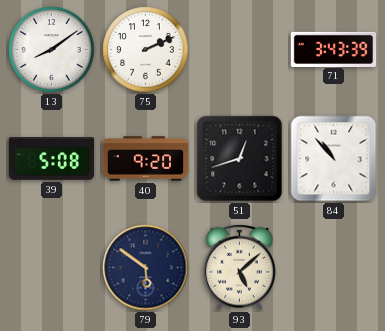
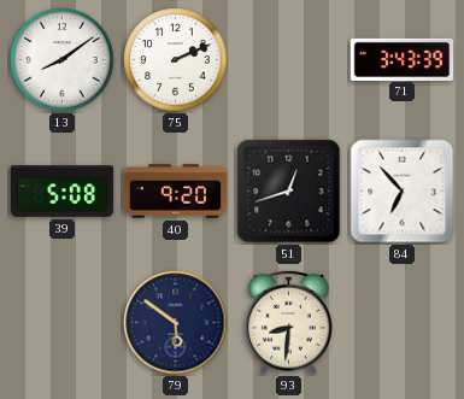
84: 10:53 -> 6:53 (403, 192)
93: 5:08 -> 8:31 (289, 322)
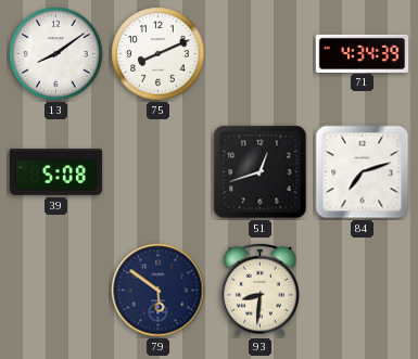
75: 2:11 -> 8:11 (159, 54)
71: 3:43 -> 4:34 (363, 53)
40: 9:20 -> none (176, 192)
84: 6:53 -> 7:12 (363, 172)
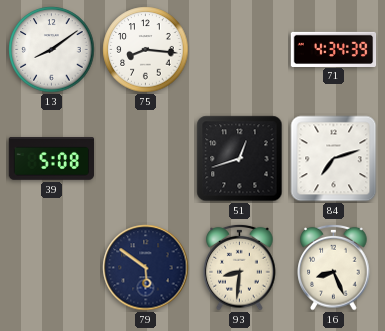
75: 8:11 -> 8:16 (146, 50)
16: none -> 8:26 (334, 267)
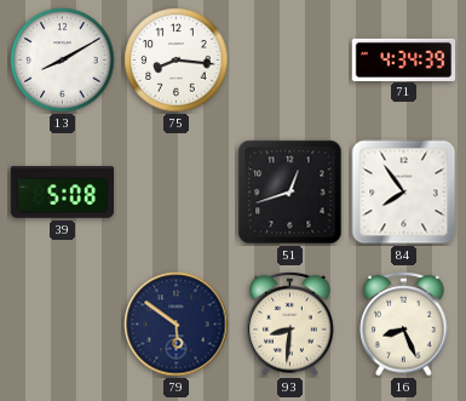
13: 8:09 -> 8:10 (63, 61)
84: 7:12 -> 7:54 (404, 193)
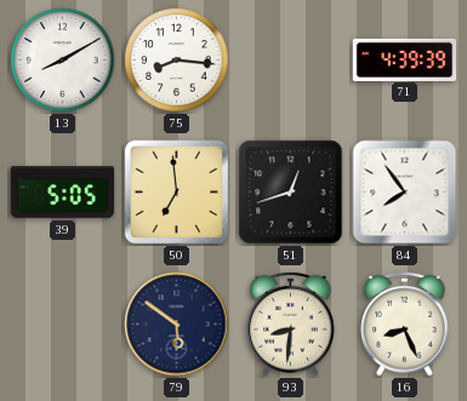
71: 4:34 -> 4:39 (405, 59)
39: 5:08 -> 5:05 (63, 193)
50: none -> 6:59 (177, 193)
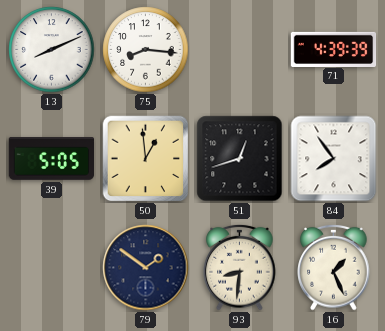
13: 8:10 -> 8:11 (52, 50)
50: 6:59 -> 12:59 (146, 159)
79: 5:51 -> 1:51 (146, 268)
16: 8:26 -> 1:26 (334, 267)
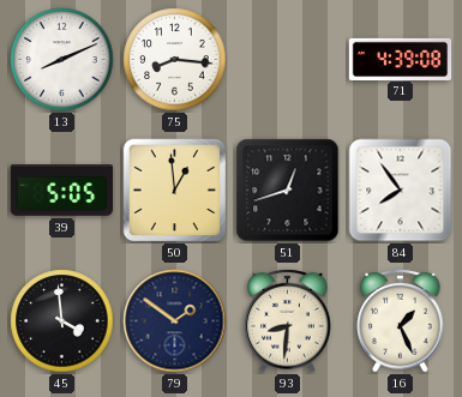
71: 4:39:39 -> 4:39:08 (401, 59)
45: none -> 3:59 (62, 321)
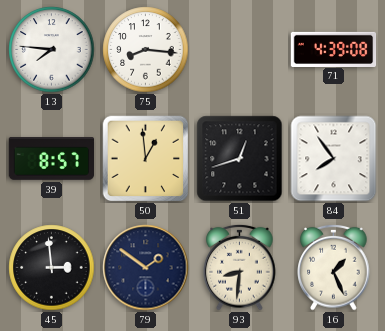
13: 8:11 -> 7:46 (52, 50)
39: 5:05 -> 8:57 (52, 159)
45: 3:59 -> 2:59 (52, 268)
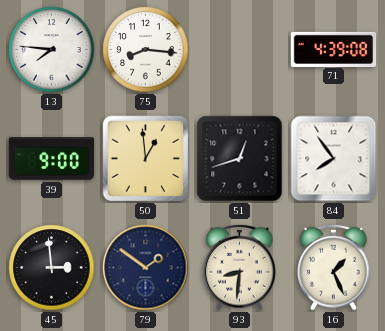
39: 8:57 -> 9:00 (52, 159)
